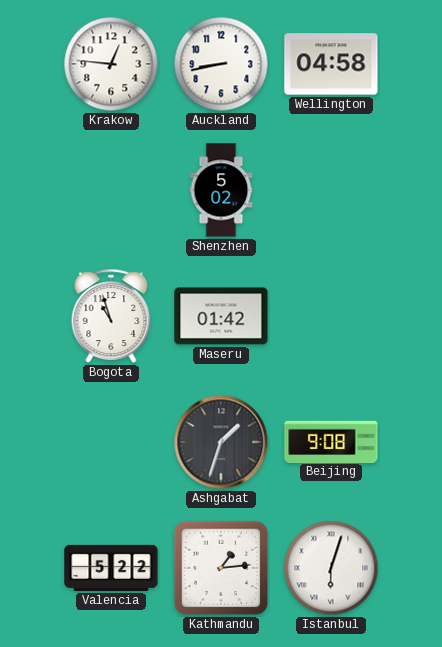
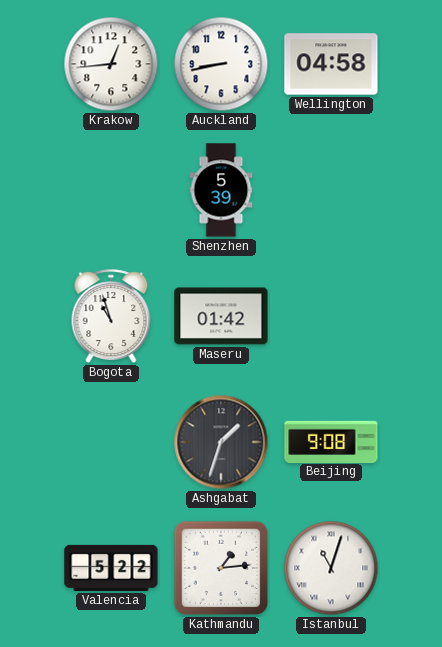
Krakow: 12:46 -> 12:44 (111, 64)
Shenzhen: 5:02 -> 5:39 (221, 190)
Istanbul: 6:03 -> 11:03 (331, 568)
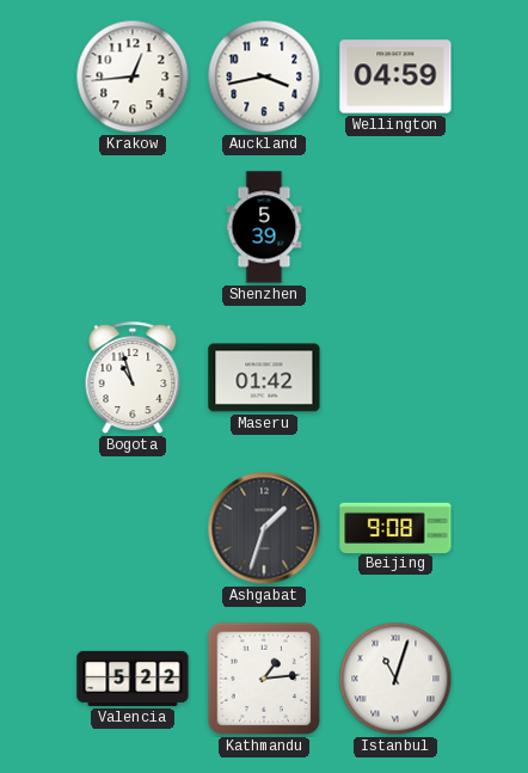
Auckland: 8:43 -> 3:43 (264, 76)
Wellington: 04:58 -> 04:59 (395, 76)
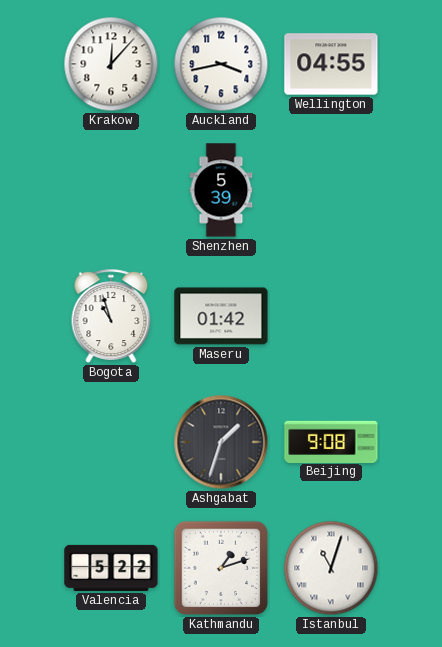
Krakow: 12:44 -> 12:07 (111, 64)
Wellington: 04:59 -> 04:55 (331, 64)
Kathmandu: 1:14 -> 1:12 (221, 568)
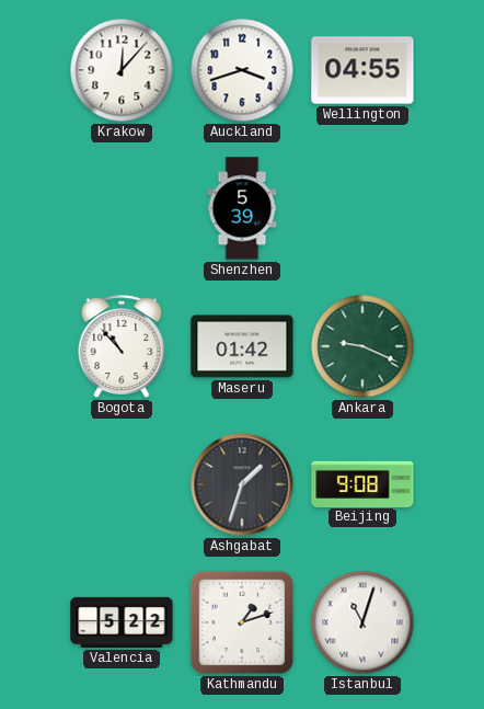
Auckland: 3:43 -> 3:42 (242, 70)
Bogota: 10:57 -> 10:53 (122, 346)
Ankara: none -> 9:19 (362, 346)
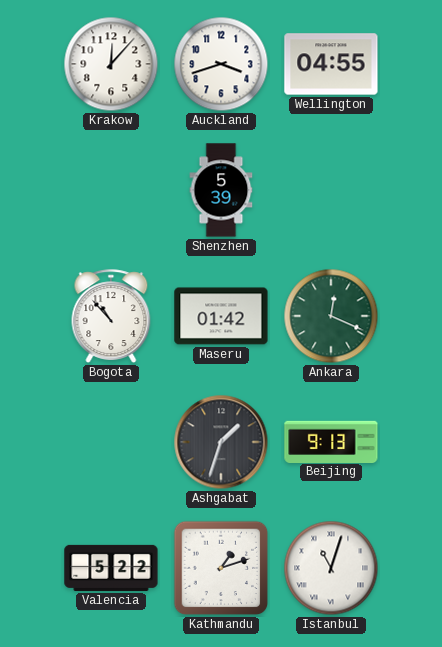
Ankara: 9:19 -> 12:19 (331, 316)
Beijing: 9:08 -> 9:13 (331, 441)
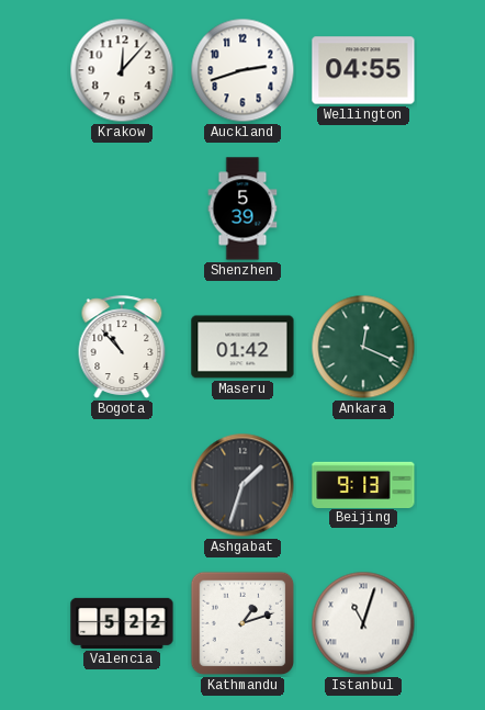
Auckland: 3:42 -> 2:42 (243, 70)
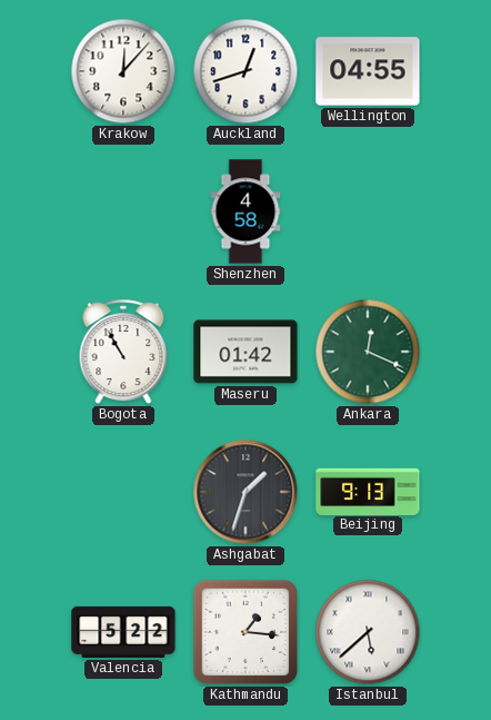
Auckland: 2:42 -> 12:42 (245, 71)
Shenzhen: 5:39 -> 4:58 (245, 211)
Bogota: 10:53 -> 10:55 (123, 352)
Kathmandu: 1:12 -> 1:16 (245, 632)
Istanbul: 11:03 -> 5:38 (368, 632)
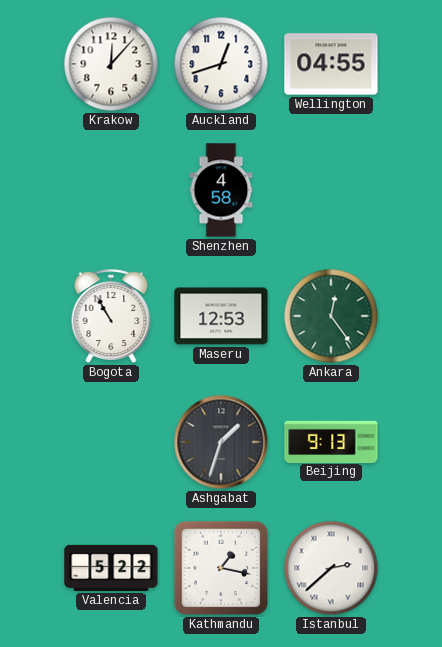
Maseru: 01:42 -> 12:53 (221, 316)
Ankara: 12:19 -> 12:24 (331, 316)
Kathmandu: 1:16 -> 1:17 (221, 568)
Istanbul: 5:38 -> 2:38 (331, 568)
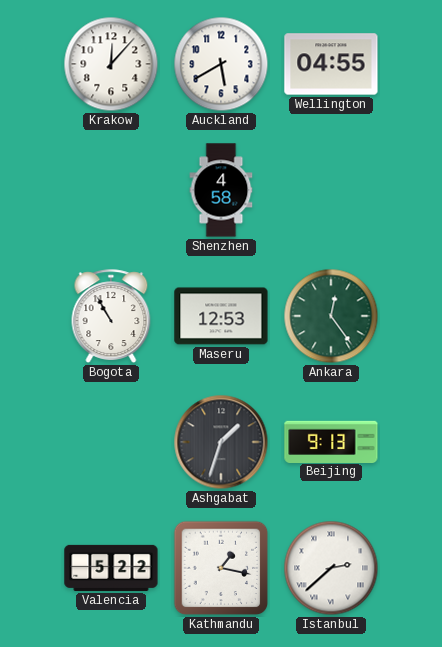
Auckland: 12:42 -> 5:40 (221, 64)
